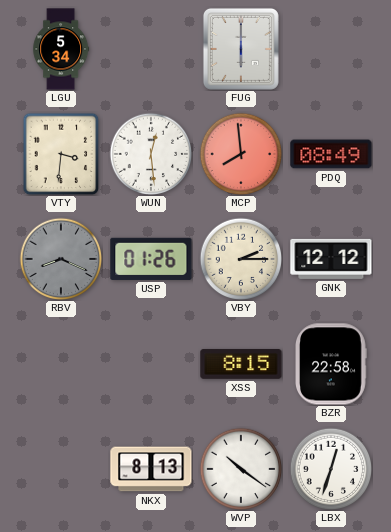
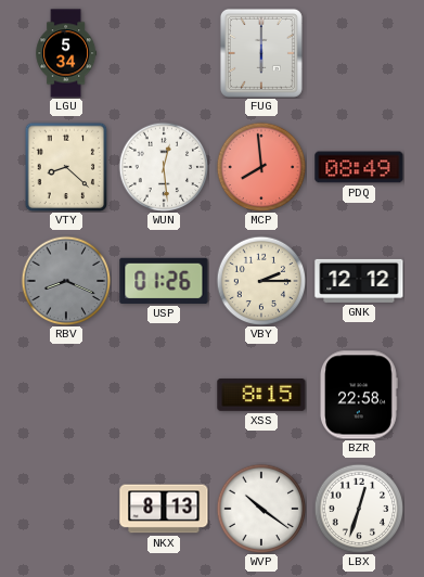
VTY: 3:31 -> 8:22 (66, 167)
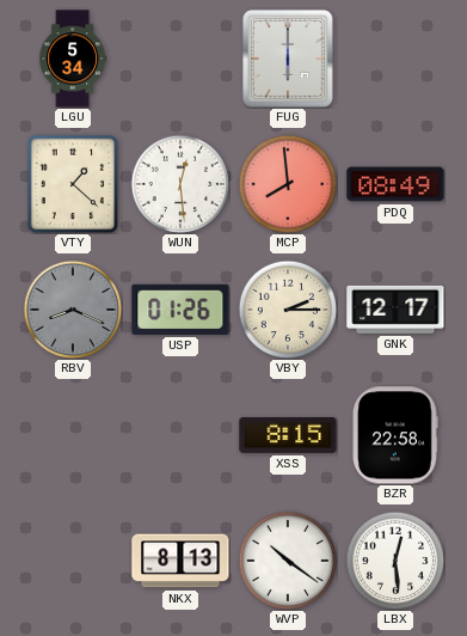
VTY: 8:22 -> 1:22 (73, 184)
GNK: 12:12 -> 12:17 (395, 310)
LBX: 12:33 -> 12:29 (395, 561)
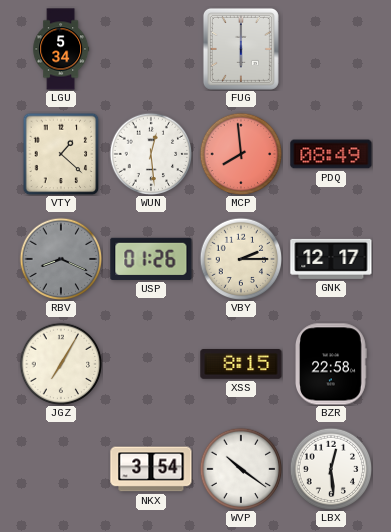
JGZ: none -> 7:05 (61, 364)
NKX: 8:13 -> 3:54 (151, 469)
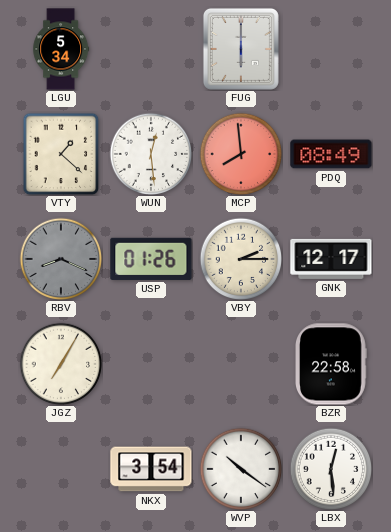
XSS: 8:15 -> none (241, 364)
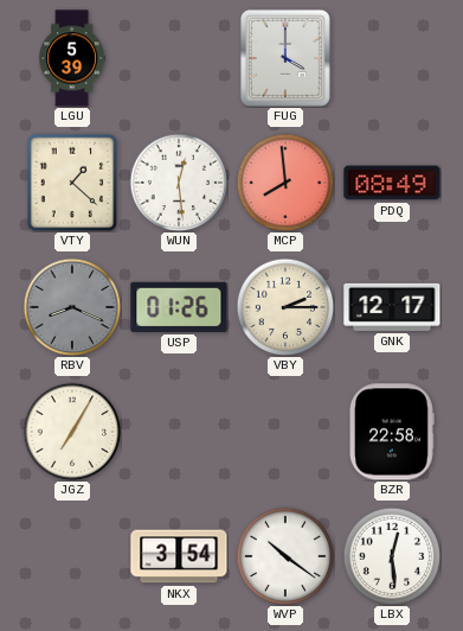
LGU: 5:34 -> 5:39 (72, 58)
FUG: 6:00 -> 4:00 (285, 58)
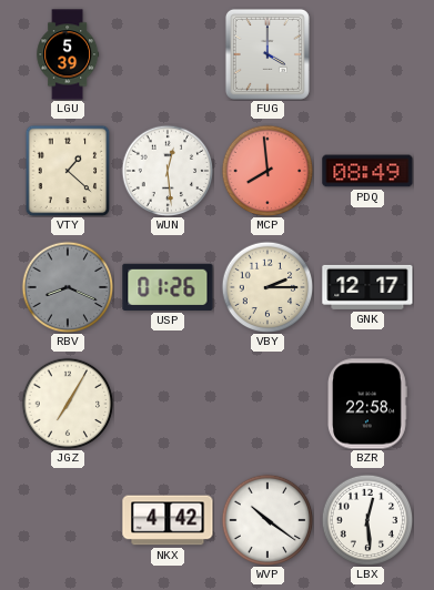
NKX: 3:54 -> 4:42 (168, 520)
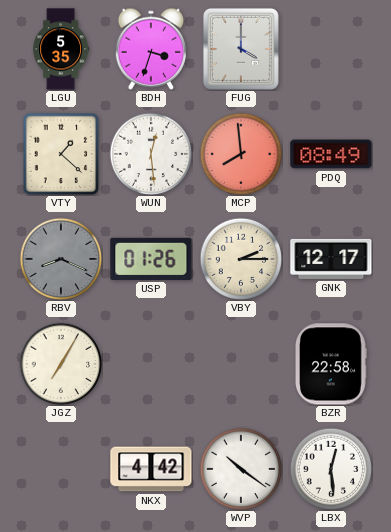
LGU: 5:39 -> 5:35 (61, 49)
BDH: none -> 3:33 (150, 49)
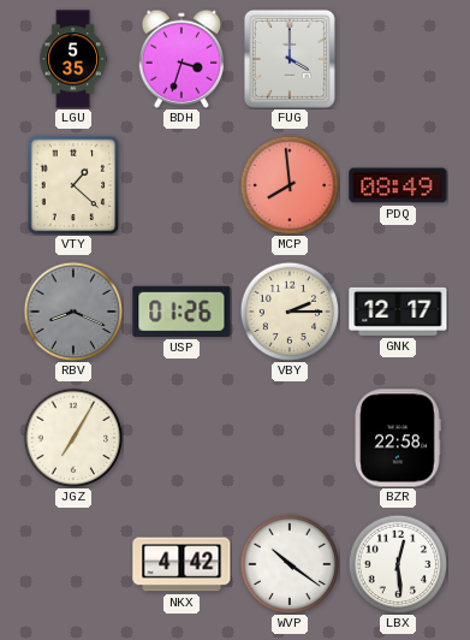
WUN: 12:29 -> none (151, 154)
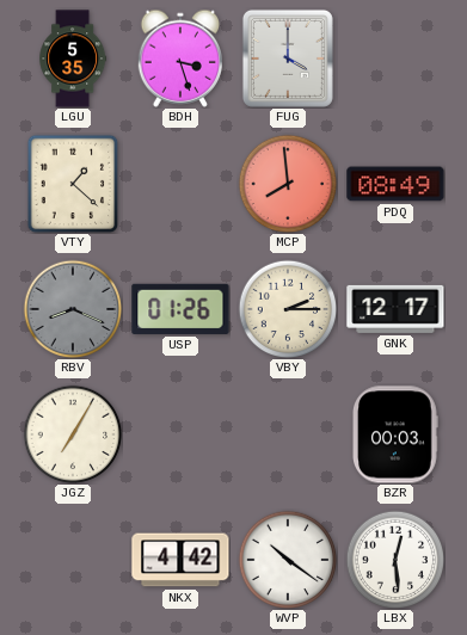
BDH: 3:33 -> 3:27 (179, 58)
BZR: 22:58 -> 00:03 (395, 434)
